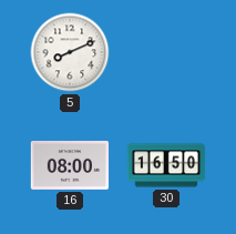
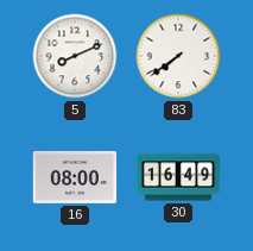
83: none -> 7:39 (178, 56)
30: 16:50 -> 16:49 (178, 177)
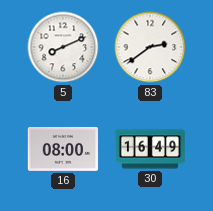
83: 7:39 -> 2:39 (150, 47)
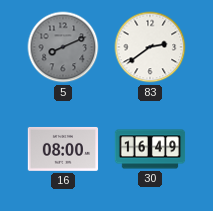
5 dial: white -> grey (63, 47)
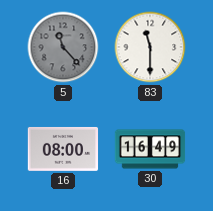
5: 8:11 -> 11:23 (63, 47)
83: 2:39 -> 11:30 (150, 47)
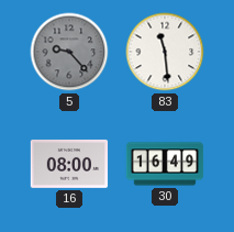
5: 11:23 -> 9:23 (69, 52)
83: 11:30 -> 11:29 (165, 52)
